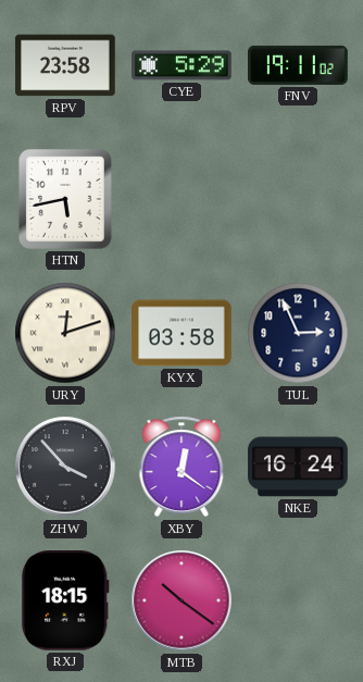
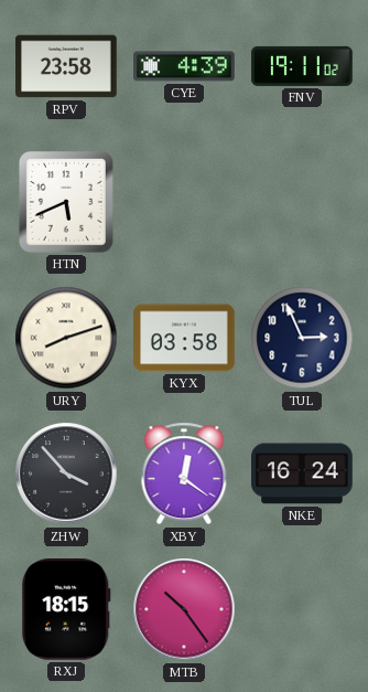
CYE: 5:29 -> 4:39 (184, 66)
HTN: 5:43 -> 5:41 (66, 202)
URY: 12:12 -> 8:12 (66, 338)
MTB: 10:21 -> 10:24 (184, 609)
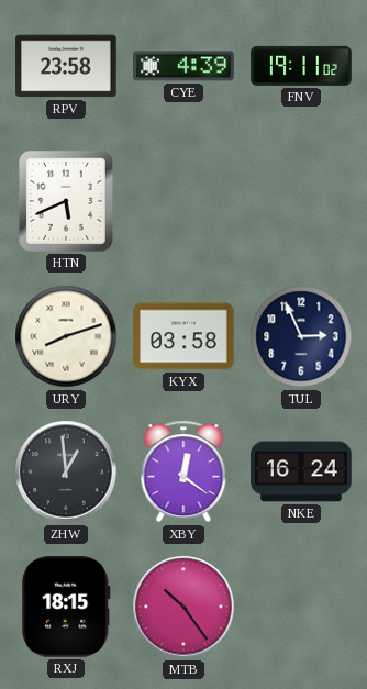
ZHW: 3:53 -> 12:59 (66, 471)
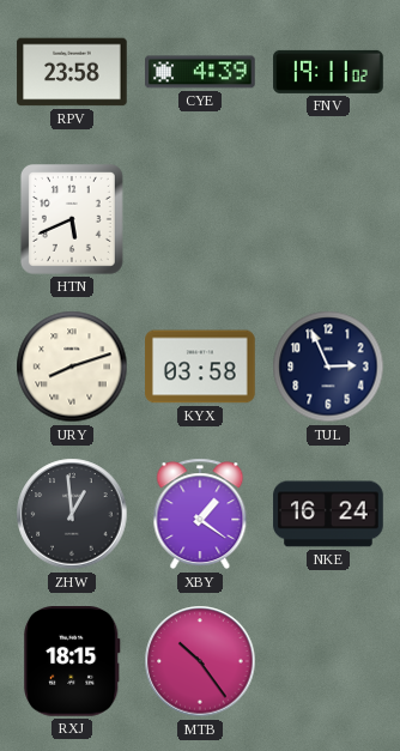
XBY: 12:21 -> 1:21 (200, 514)
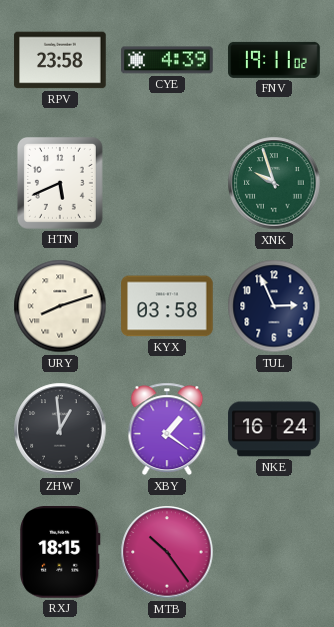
XNK: none -> 9:57 (274, 183)
